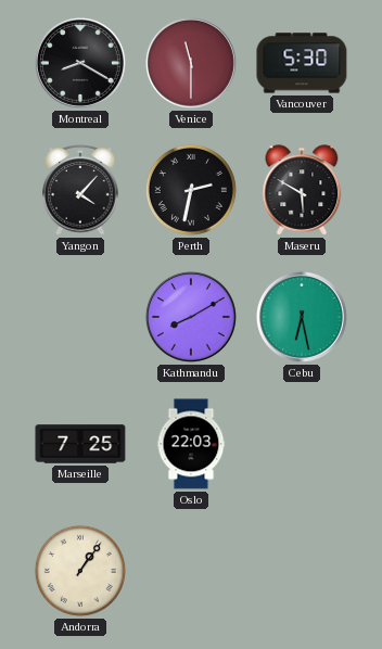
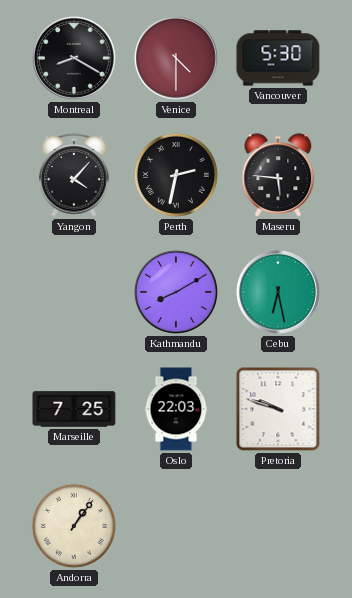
Venice: 11:30 -> 4:30 (176, 58)
Maseru: 5:50 -> 5:46 (278, 175)
Pretoria: none -> 9:48 (278, 409)
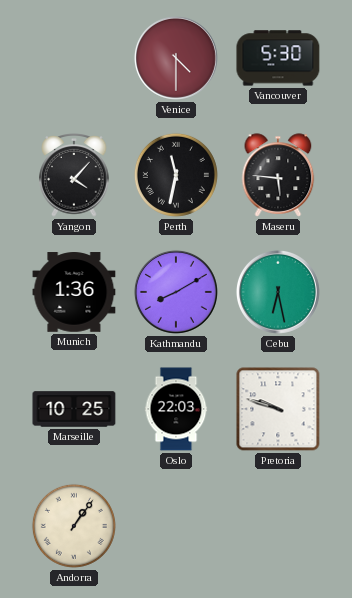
Montreal: 8:20 -> none (74, 58)
Perth: 2:32 -> 11:32 (176, 175)
Munich: none -> 1:36 (74, 292)
Marseille: 7:25 -> 10:25 (74, 409)
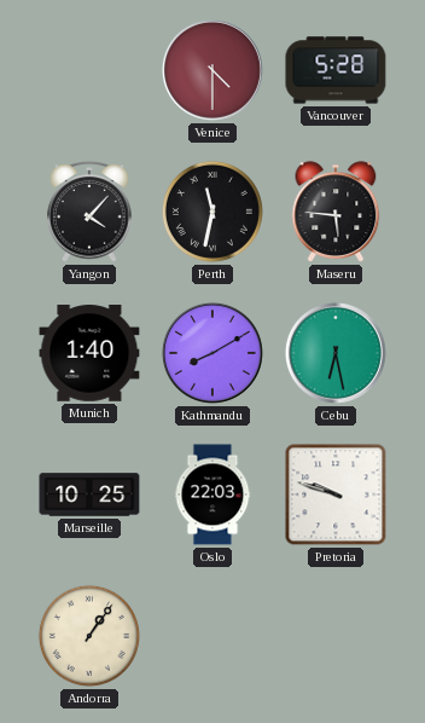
Vancouver: 5:30 -> 5:28 (336, 70)
Munich: 1:36 -> 1:40 (89, 353)
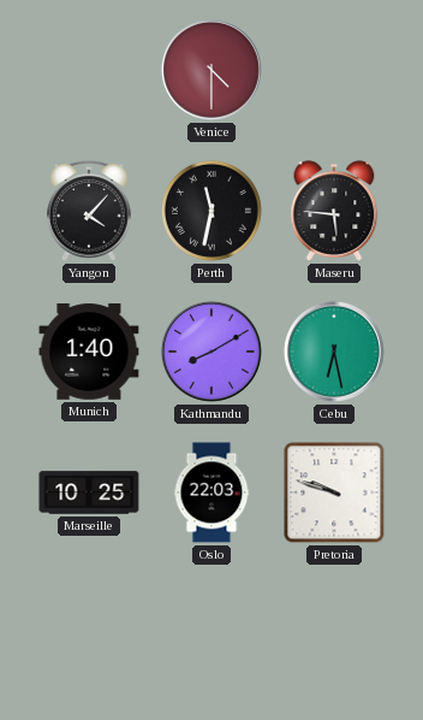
Vancouver: 5:28 -> none (336, 70)
Andorra: 1:06 -> none (89, 636)
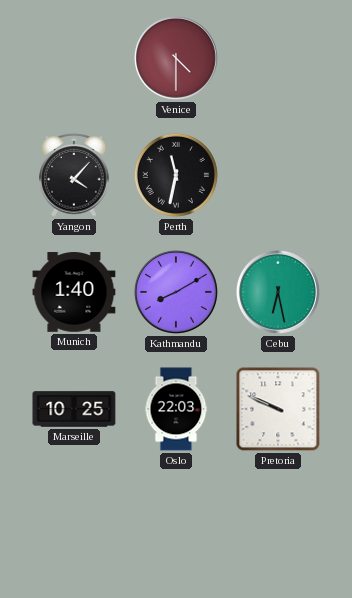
Maseru: 5:46 -> none (334, 211)
Pretoria: 9:48 -> 9:49 (278, 409)
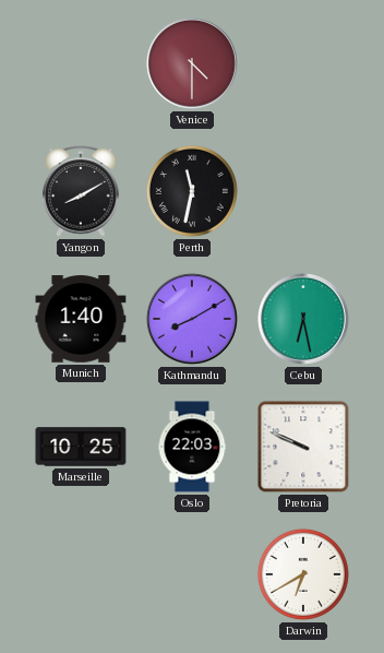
Yangon: 4:07 -> 8:10 (81, 192)
Darwin: none -> 6:40 (303, 574)
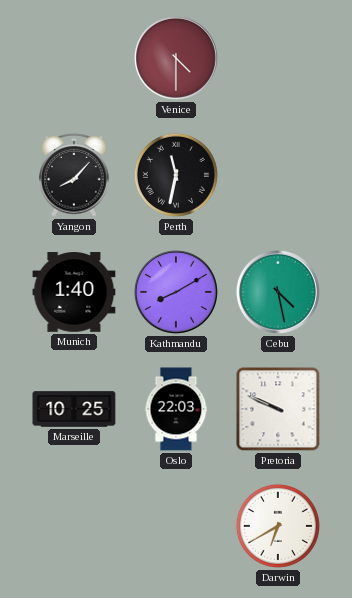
Yangon: 8:10 -> 8:07 (74, 176)
Cebu: 6:28 -> 4:28 (278, 292)
